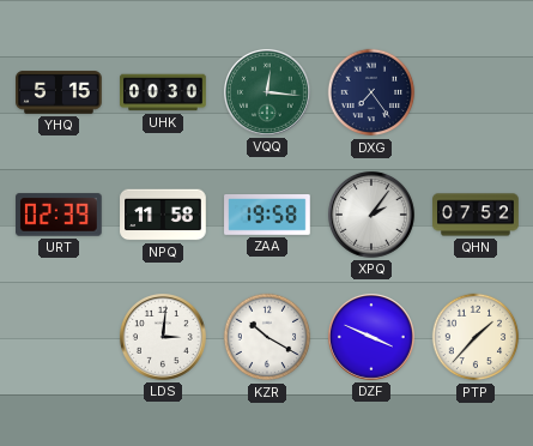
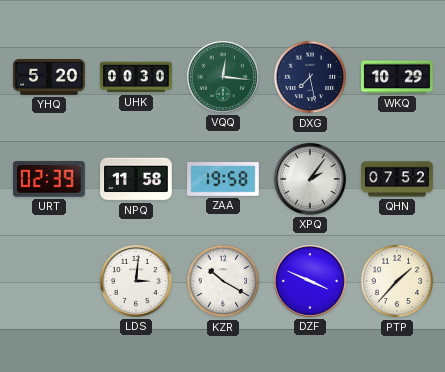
YHQ: 5:15 -> 5:20 (49, 77)
DXG: 7:24 -> 7:28 (310, 77)
WKQ: none -> 10:29 (397, 77)
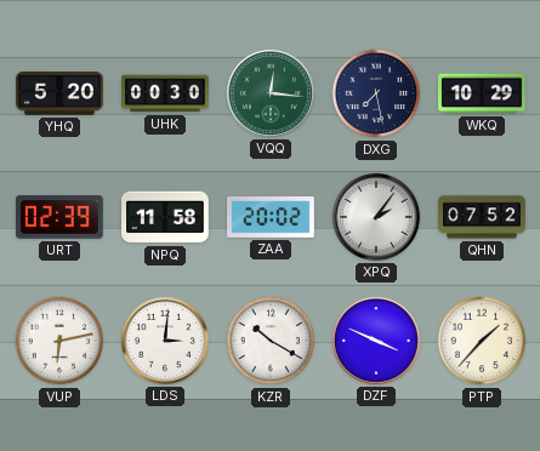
ZAA: 19:58 -> 20:02 (271, 217)
VUP: none -> 6:13 (59, 341)
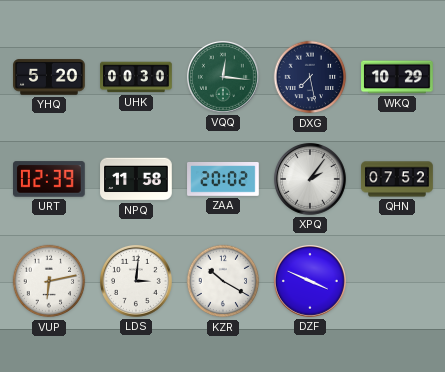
PTP: 1:37 -> none (482, 341)
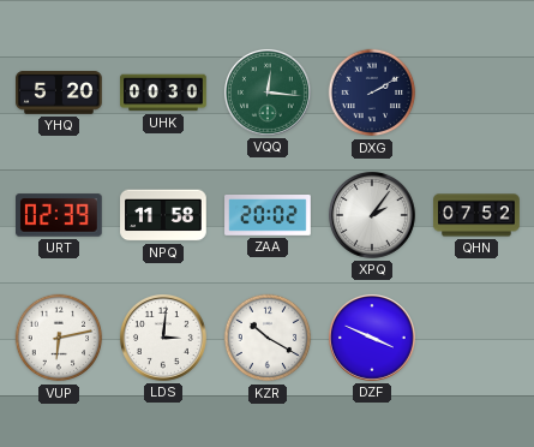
DXG: 7:28 -> 2:10 (372, 93)
WKQ: 10:29 -> none (397, 77)
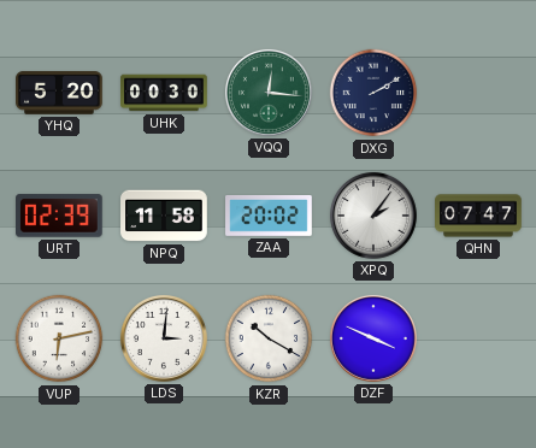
QHN: 07:52 -> 07:47 (478, 216)
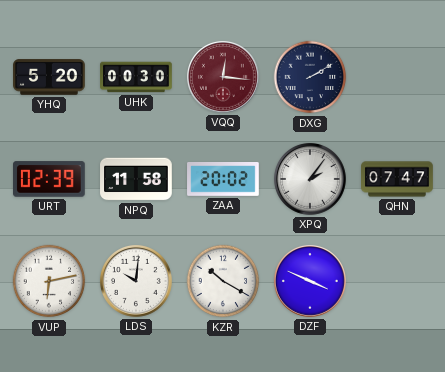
VQQ dial: green -> burgundy (223, 77)
LDS: 3:01 -> 10:01 (136, 281)
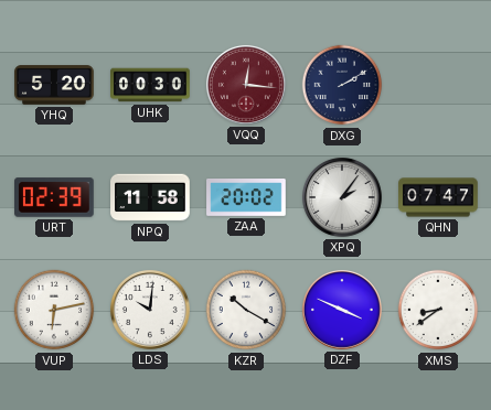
XMS: none -> 8:39 (438, 310)
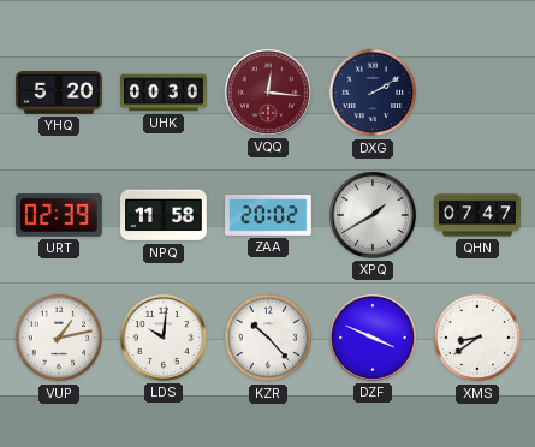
XPQ: 2:06 -> 1:40 (373, 215)
VUP: 6:13 -> 1:13 (59, 338)
KZR: 10:20 -> 10:23 (268, 338)
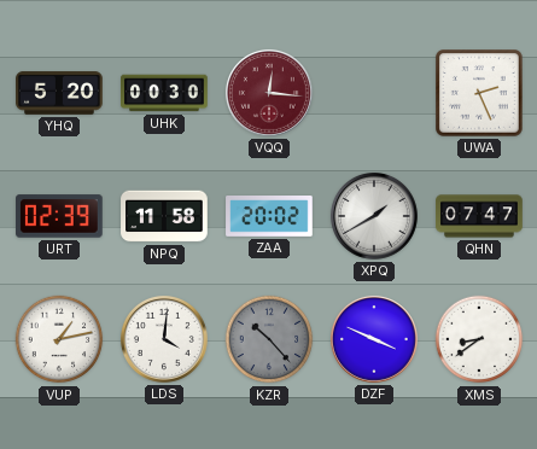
DXG: 2:10 -> none (373, 93)
UWA: none -> 2:26 (480, 94)
LDS: 10:01 -> 4:01 (164, 339)
KZR dial: white -> grey (269, 339)
